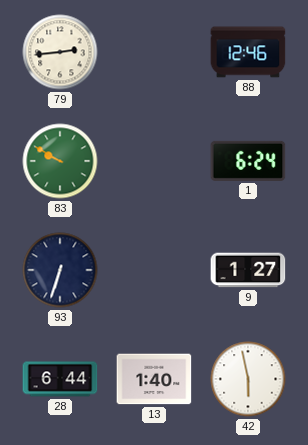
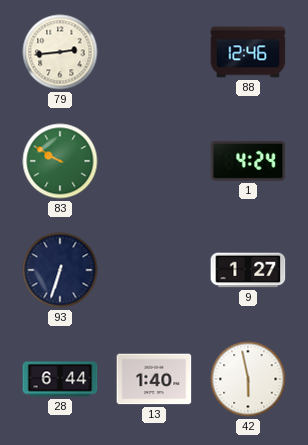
1: 6:24 -> 4:24 (248, 161)
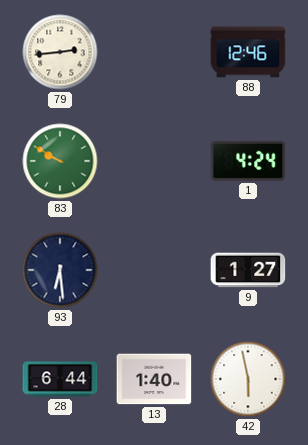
93: 6:33 -> 6:29 (60, 270)
